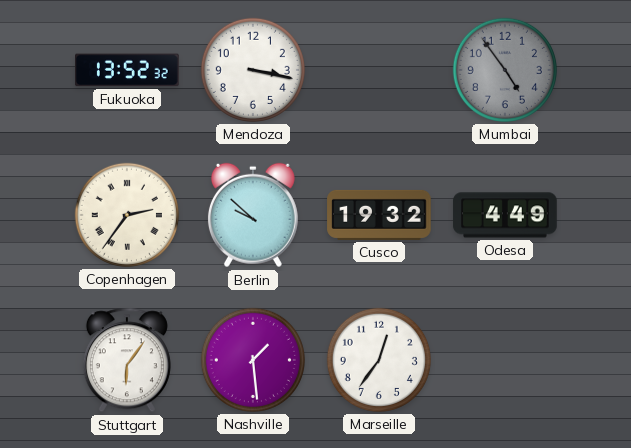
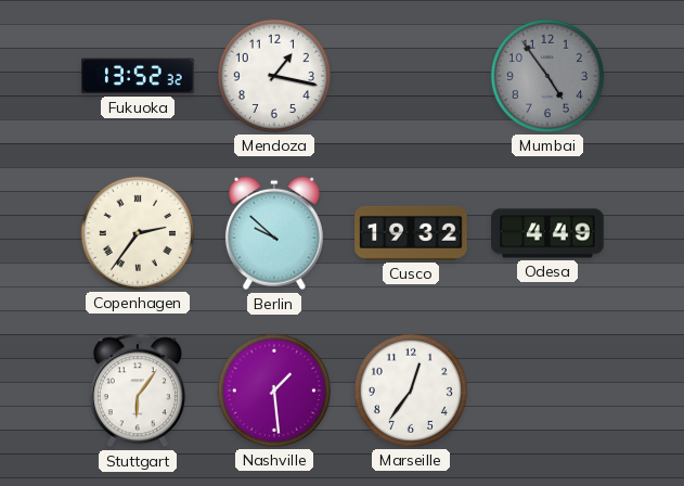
Mendoza: 3:17 -> 1:17 (274, 76)
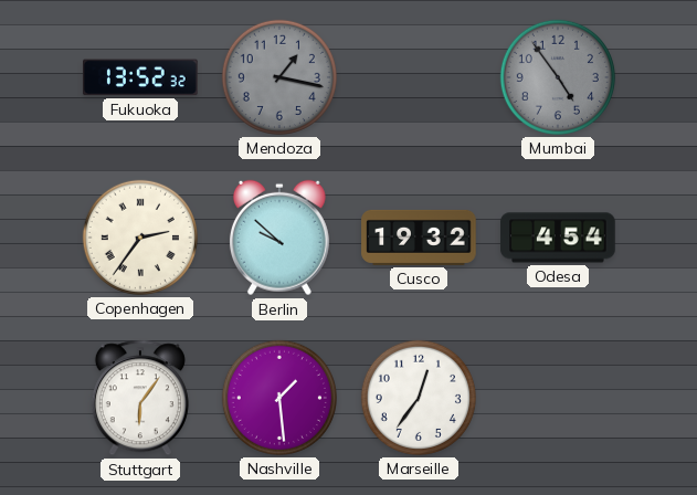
Mendoza dial: white -> grey (279, 77)
Odesa: 4:49 -> 4:54 (558, 238)
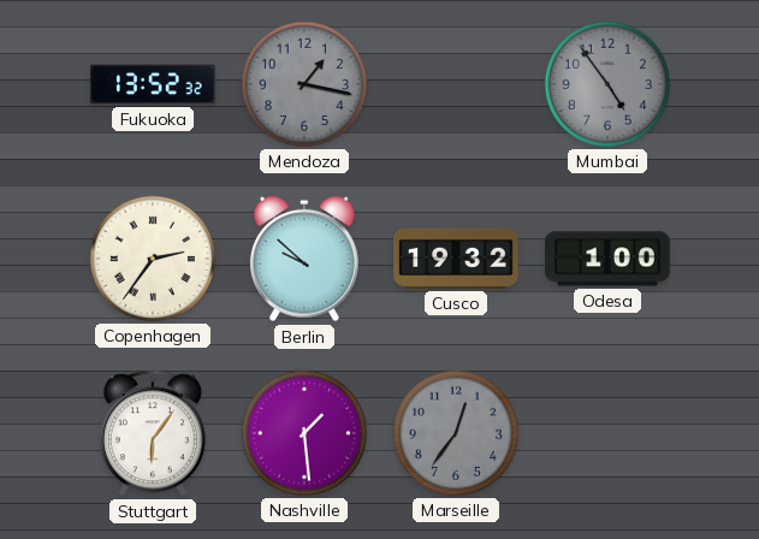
Odesa: 4:54 -> 1:00 (607, 259)
Marseille dial: white -> grey (456, 433)
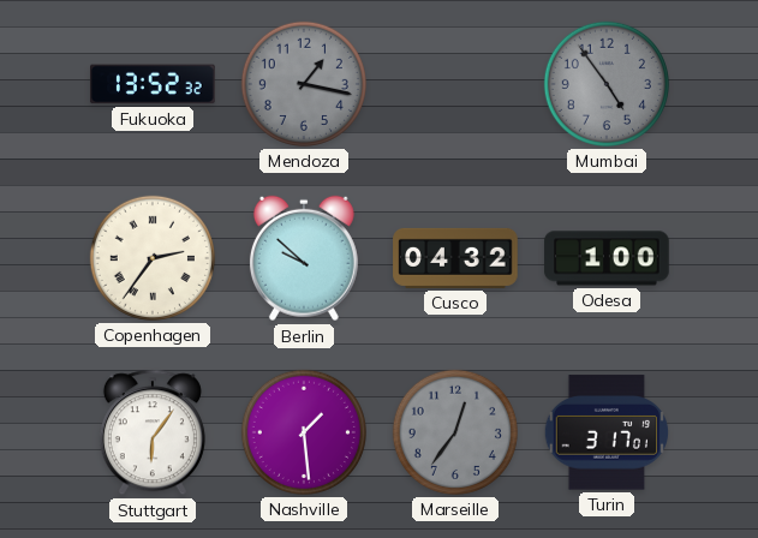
Cusco: 19:32 -> 04:32 (455, 258)
Turin: none -> 3:17 (605, 432)
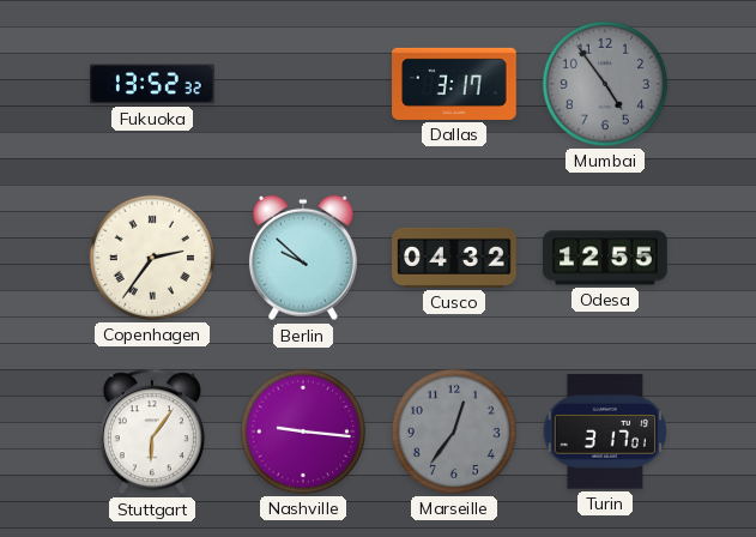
Mendoza: 1:17 -> none (304, 84)
Dallas: none -> 3:17 (454, 84)
Odesa: 1:00 -> 12:55 (605, 258)
Nashville: 1:29 -> 9:16 (303, 432)
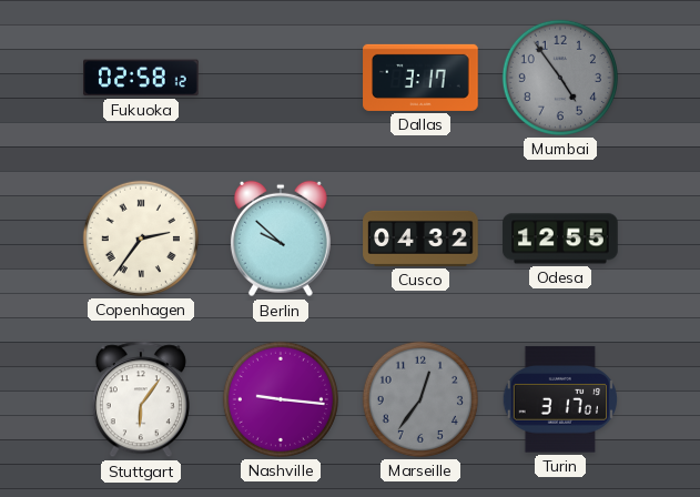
Fukuoka: 13:52 -> 02:58 (142, 78)
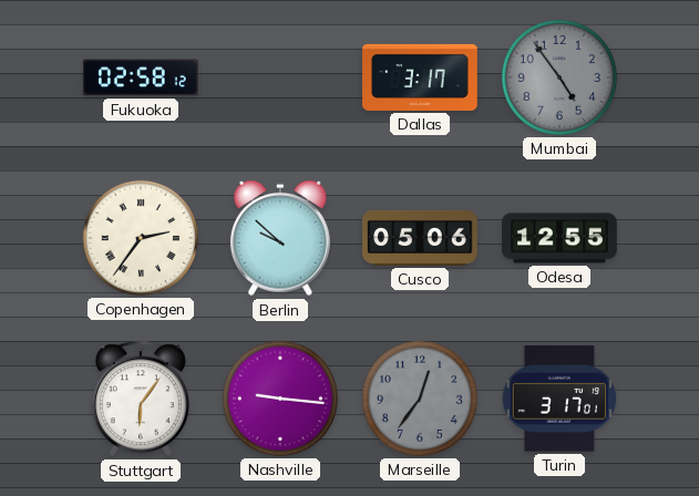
Cusco: 04:32 -> 05:06 (420, 238)
